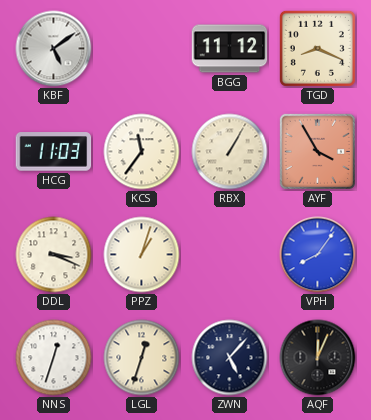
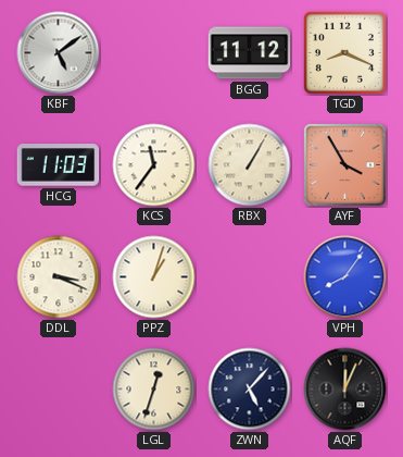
NNS: 12:33 -> none (54, 358)
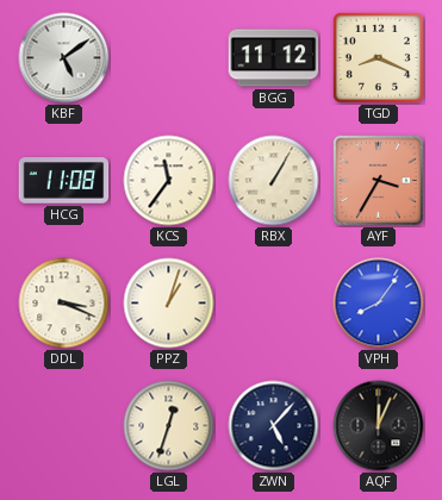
HCG: 11:03 -> 11:08 (64, 181)
AYF: 3:55 -> 3:35 (378, 180)
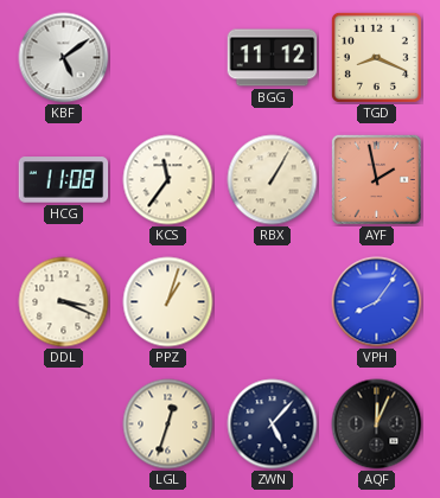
AYF: 3:35 -> 1:58 (376, 179)
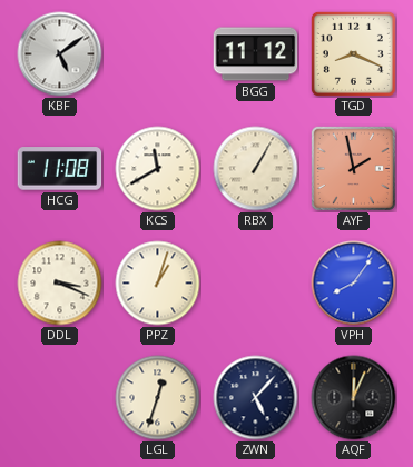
KCS: 11:36 -> 11:40 (158, 169)
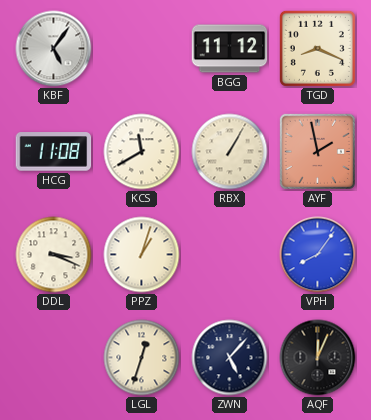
KBF: 5:09 -> 5:06 (54, 49)
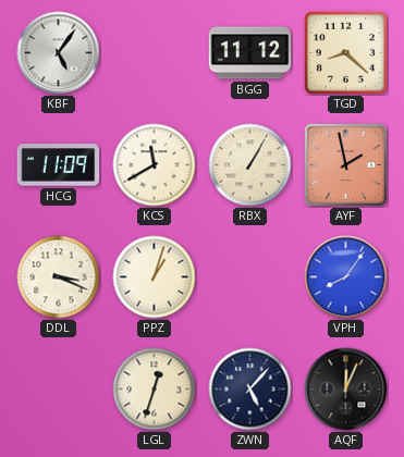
TGD: 8:19 -> 8:22 (345, 52)
HCG: 11:08 -> 11:09 (59, 165)
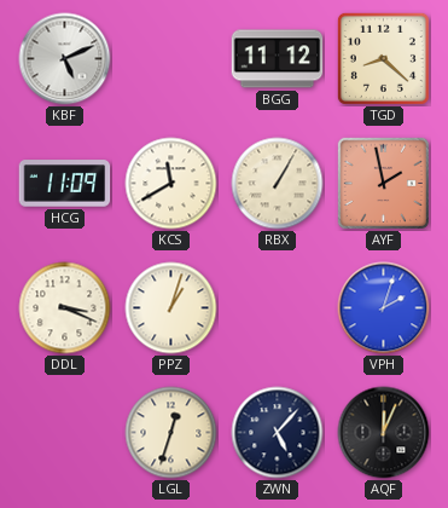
KBF: 5:06 -> 5:11 (65, 59)
VPH: 8:06 -> 2:03 (384, 308)
